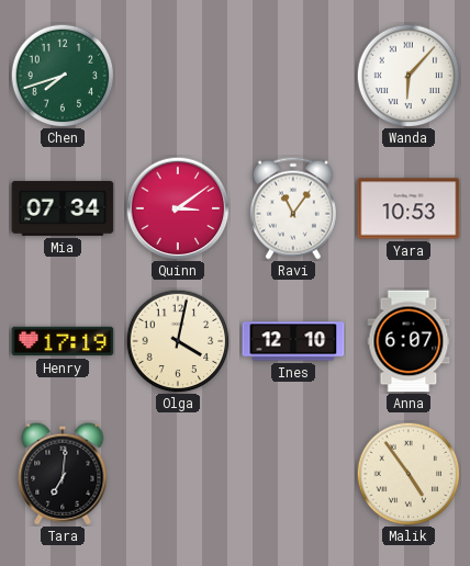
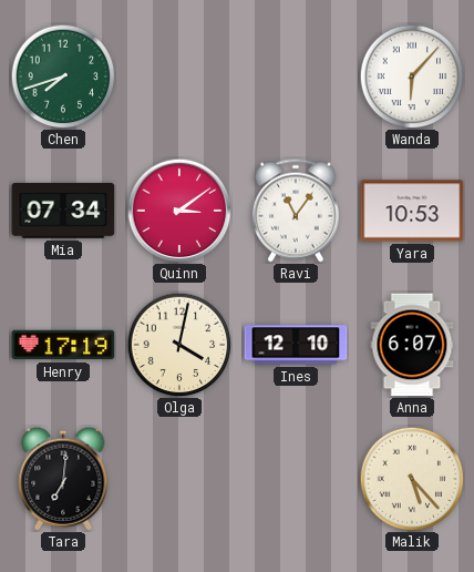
Malik: 4:54 -> 5:23 (412, 479)
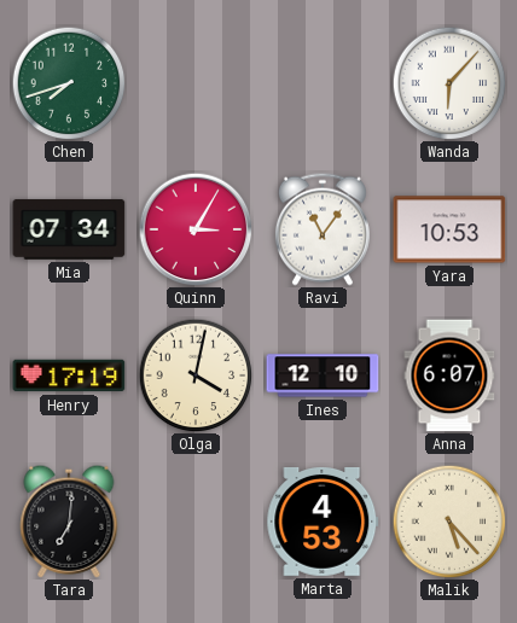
Quinn: 3:09 -> 3:05 (196, 229)
Marta: none -> 4:53 (323, 522)
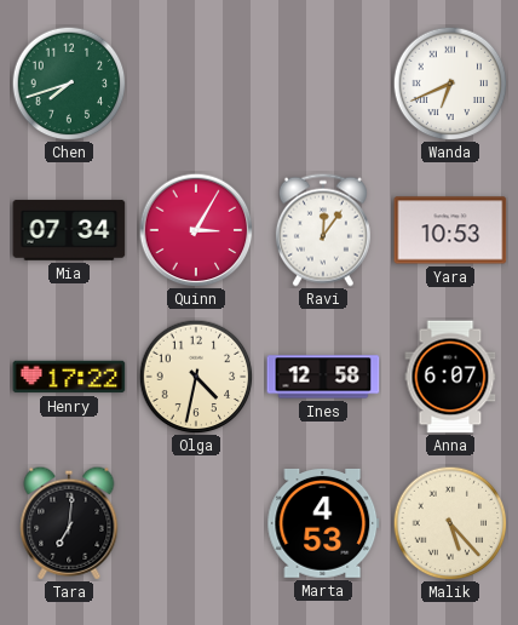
Wanda: 6:07 -> 6:41 (450, 84)
Ravi: 11:06 -> 12:06 (323, 230)
Henry: 17:19 -> 17:22 (69, 377)
Olga: 4:02 -> 4:32 (196, 377)
Ines: 12:10 -> 12:58 (323, 377)
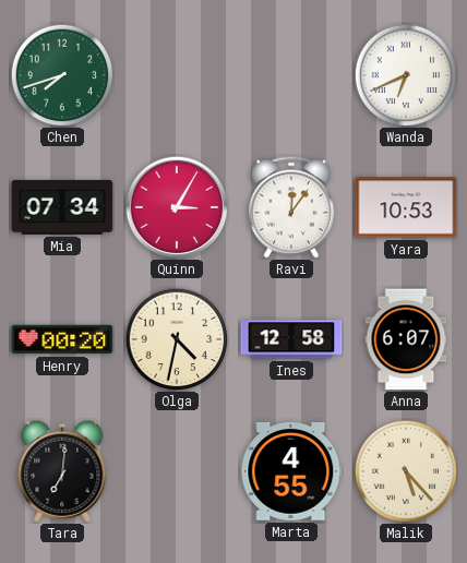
Henry: 17:22 -> 00:20 (62, 339)
Marta: 4:53 -> 4:55 (291, 471)
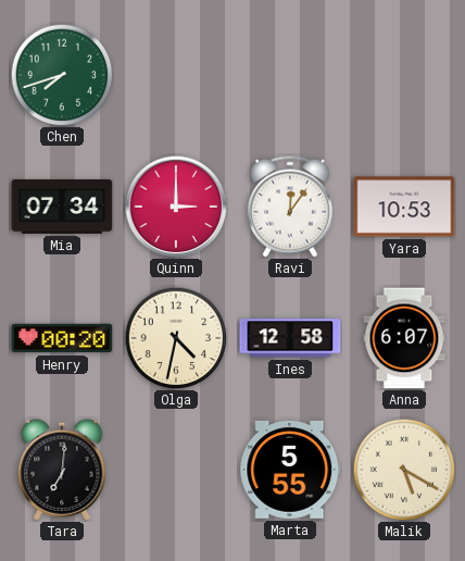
Wanda: 6:41 -> none (406, 75)
Quinn: 3:05 -> 3:00 (176, 207)
Marta: 4:55 -> 5:55 (290, 470)
Malik: 5:23 -> 5:20 (404, 470)
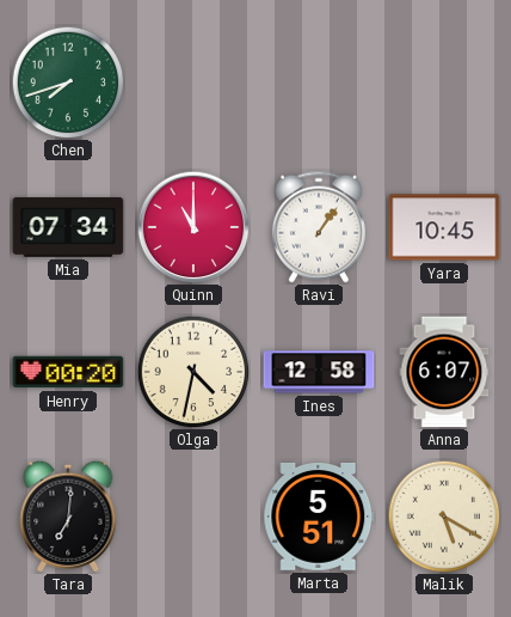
Quinn: 3:00 -> 11:00 (193, 227)
Ravi: 12:06 -> 1:06 (319, 227)
Yara: 10:53 -> 10:45 (444, 227)
Marta: 5:55 -> 5:51 (319, 517)
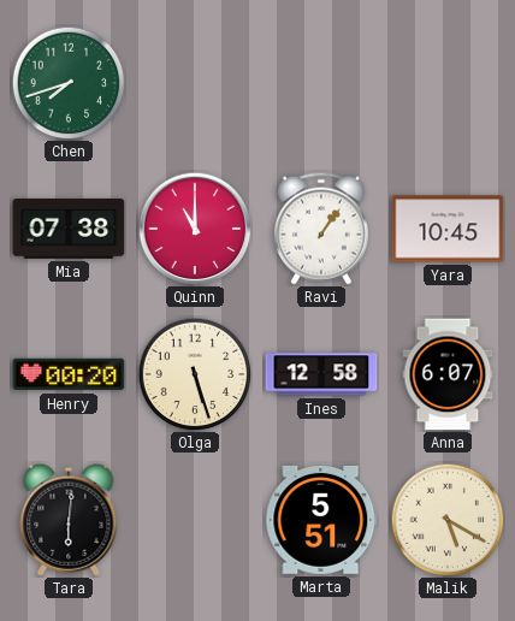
Mia: 07:34 -> 07:38 (69, 229)
Olga: 4:32 -> 5:27 (195, 374)
Tara: 7:01 -> 6:01 (69, 520)
